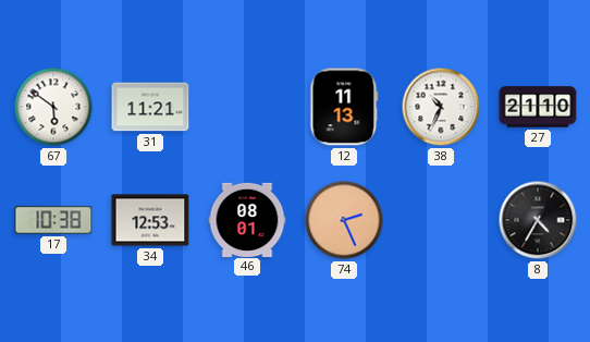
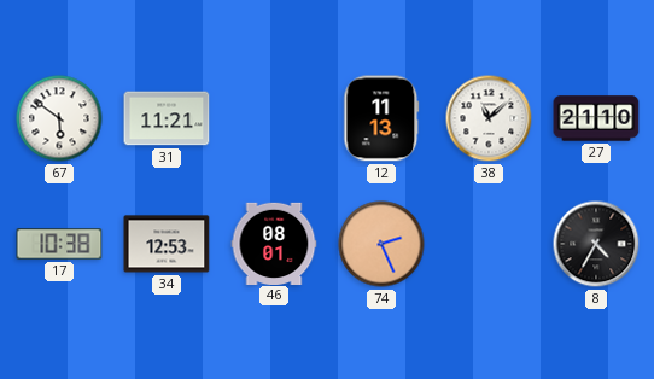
38: 10:34 -> 11:08 (489, 118)
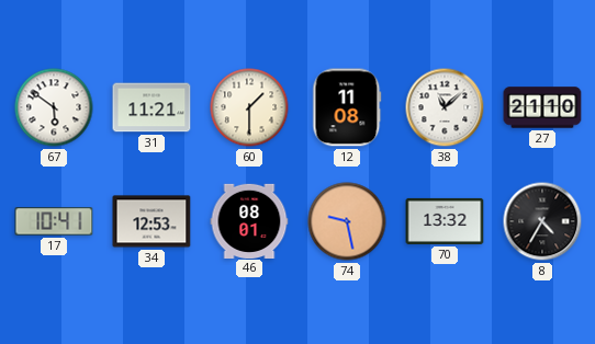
60: none -> 1:30 (249, 107)
12: 11:13 -> 11:08 (347, 107)
17: 10:38 -> 10:41 (54, 221)
74: 2:26 -> 9:28 (347, 221)
70: none -> 13:32 (445, 221)
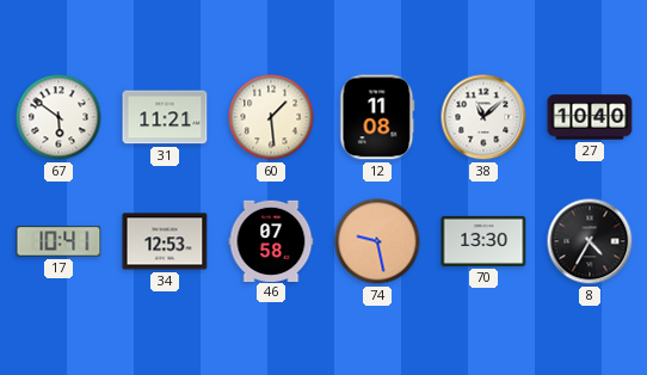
60: 1:30 -> 1:29 (271, 117)
27: 21:10 -> 10:40 (590, 117)
46: 08:01 -> 07:58 (271, 240)
70: 13:32 -> 13:30 (483, 241)
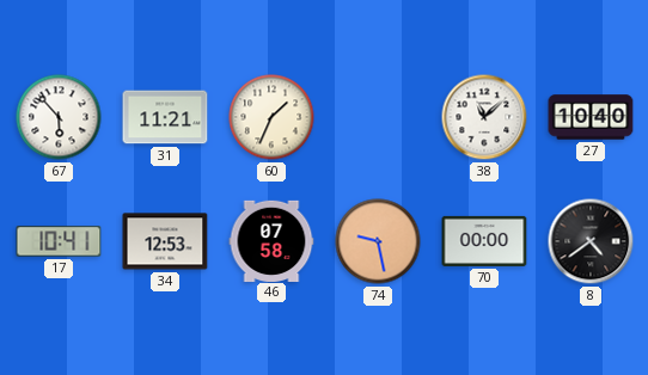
67: 5:51 -> 5:53 (59, 117)
60: 1:29 -> 1:34 (271, 117)
12: 11:08 -> none (377, 117)
70: 13:30 -> 00:00 (484, 241)
8: 4:35 -> 4:39 (591, 241)
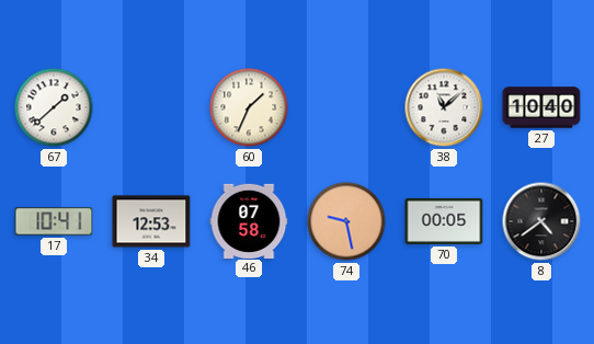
67: 5:53 -> 1:38 (54, 107)
31: 11:21 -> none (165, 117)
70: 00:00 -> 00:05 (444, 221)
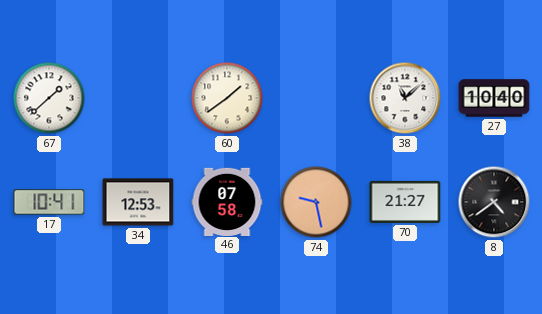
60: 1:34 -> 1:39 (227, 98)
70: 00:05 -> 21:27 (405, 202)
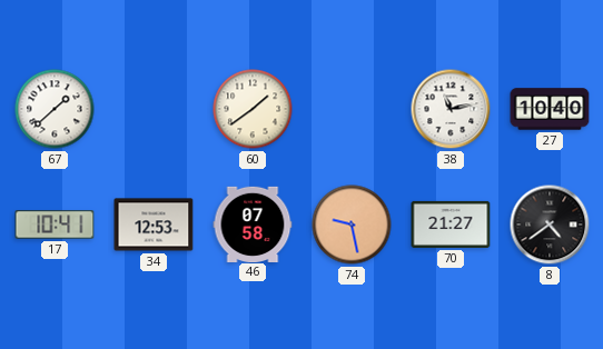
38: 11:08 -> 11:13 (451, 109)
